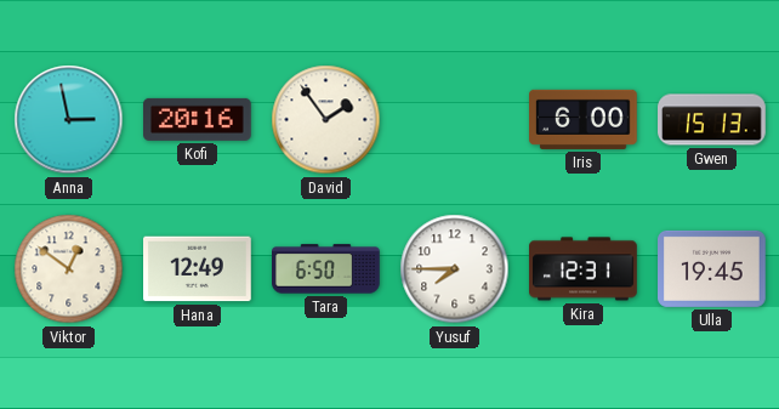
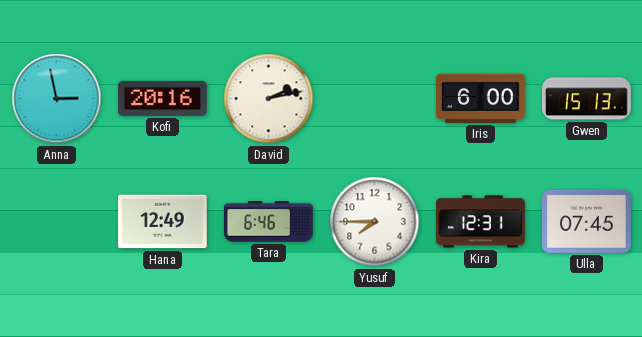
David: 1:54 -> 2:13 (269, 99)
Viktor: 12:51 -> none (69, 269)
Tara: 6:50 -> 6:46 (269, 222)
Ulla: 19:45 -> 07:45 (587, 221)
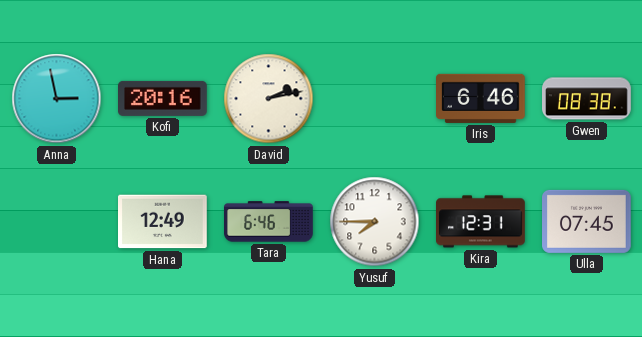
Iris: 6:00 -> 6:46 (481, 98)
Gwen: 15:13 -> 08:38 (587, 99)
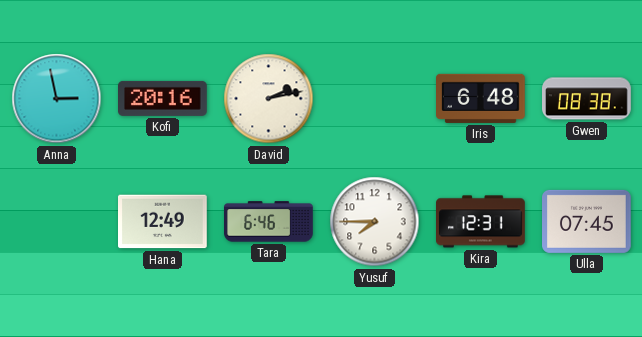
Iris: 6:46 -> 6:48 (481, 98)
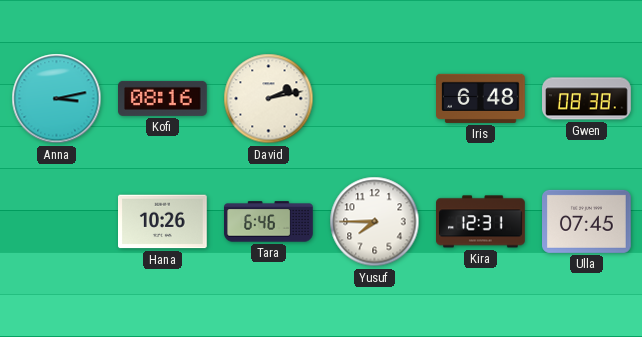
Anna: 2:58 -> 3:13 (57, 99)
Kofi: 20:16 -> 08:16 (163, 98)
Hana: 12:49 -> 10:26 (163, 222)
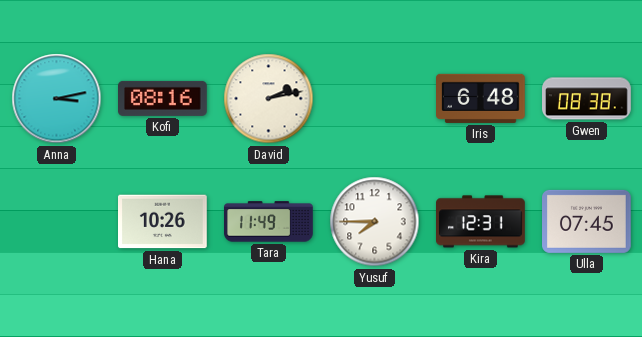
Tara: 6:46 -> 11:49 (269, 222)
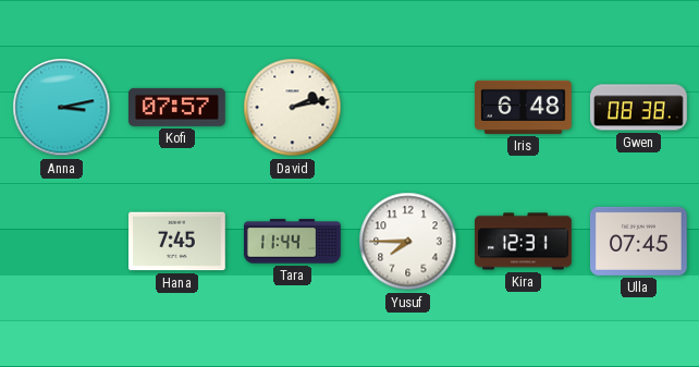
Kofi: 08:16 -> 07:57 (177, 107)
Hana: 10:26 -> 7:45 (177, 242)
Tara: 11:49 -> 11:44 (293, 242)
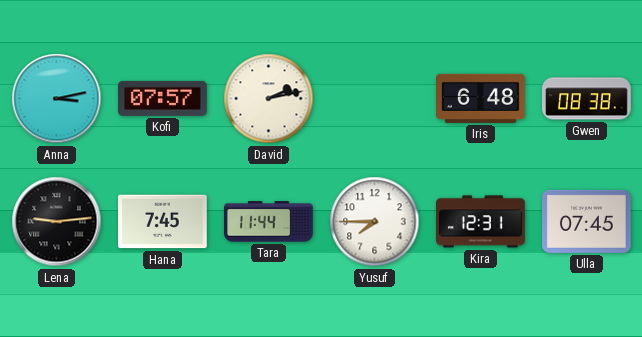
Lena: none -> 9:14 (57, 222)
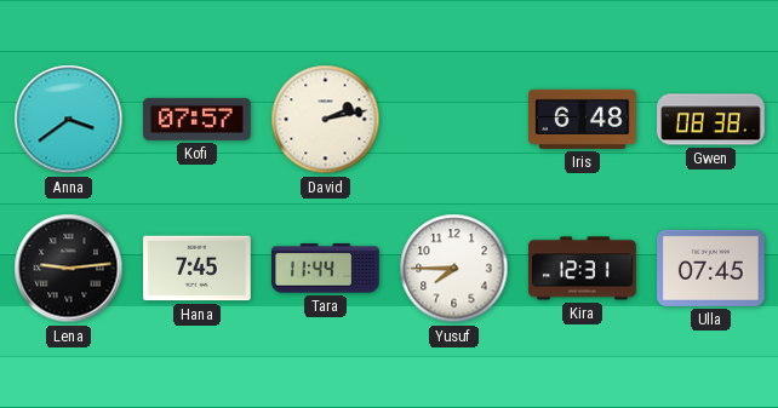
Anna: 3:13 -> 3:39 (69, 120)
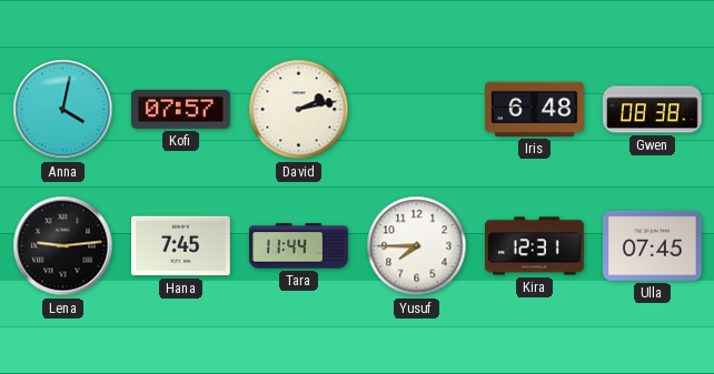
Anna: 3:39 -> 4:02 (63, 110)
